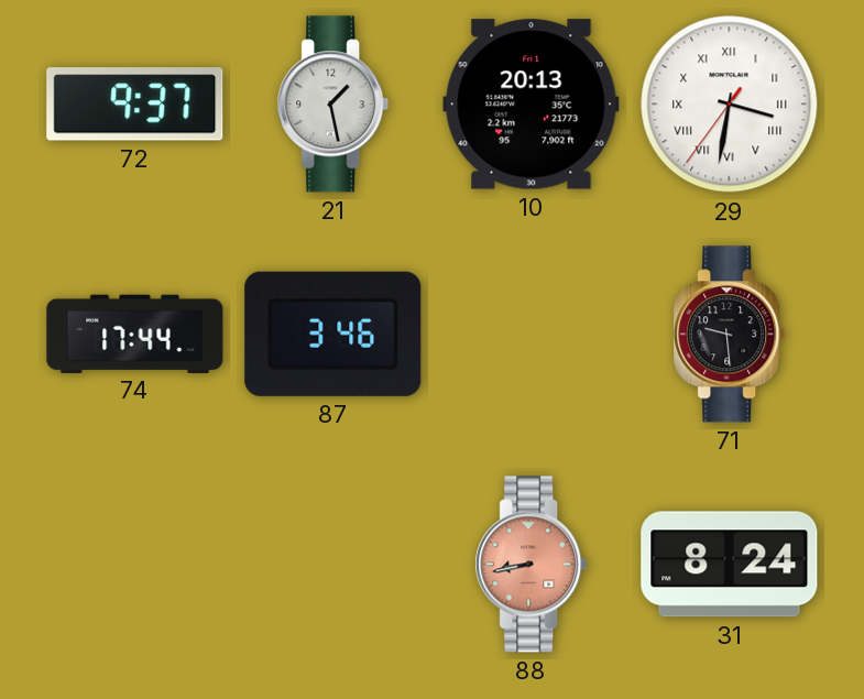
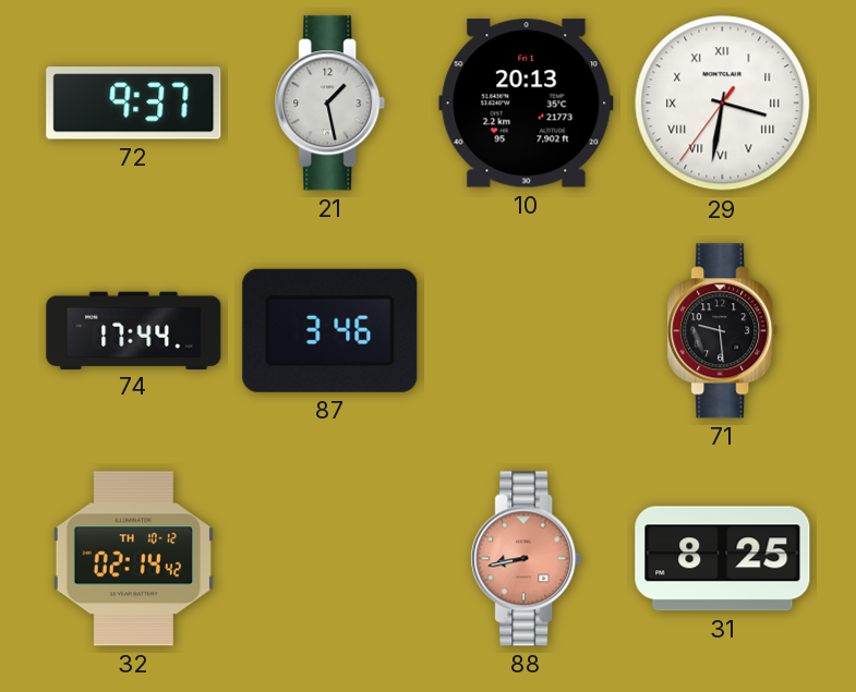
32: none -> 02:14 (133, 559)
31: 8:24 -> 8:25 (723, 559)
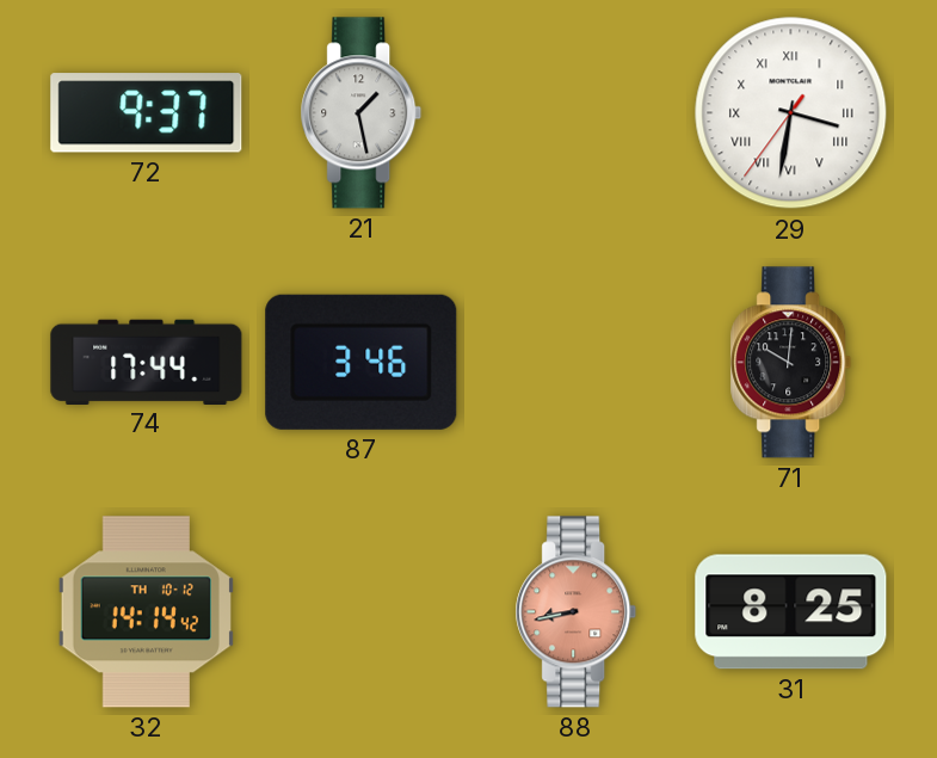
10: 20:13 -> none (527, 104)
71: 9:29 -> 10:01 (791, 363)
32: 02:14 -> 14:14 (146, 612)
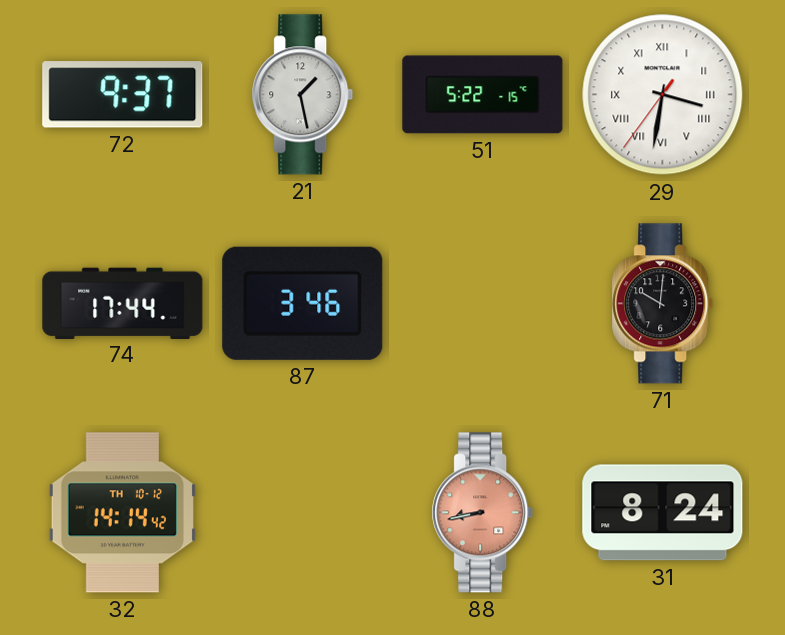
51: none -> 5:22 (483, 95)
31: 8:25 -> 8:24 (663, 513)
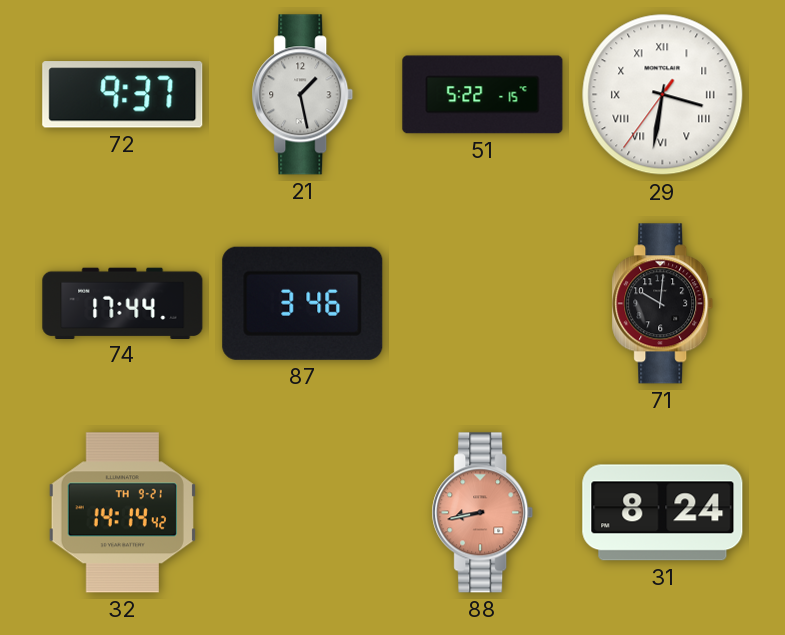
32 date: TH 10-12 -> TH 9-21 (122, 513)
